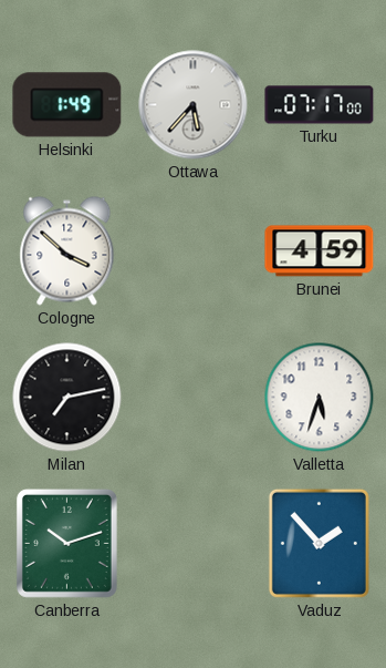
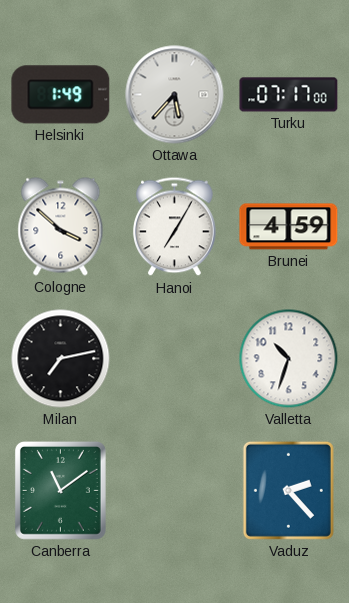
Hanoi: none -> 7:05 (175, 227)
Valletta: 5:33 -> 10:33 (289, 359)
Canberra: 10:12 -> 11:09 (60, 490)
Vaduz: 1:53 -> 2:23 (288, 490)
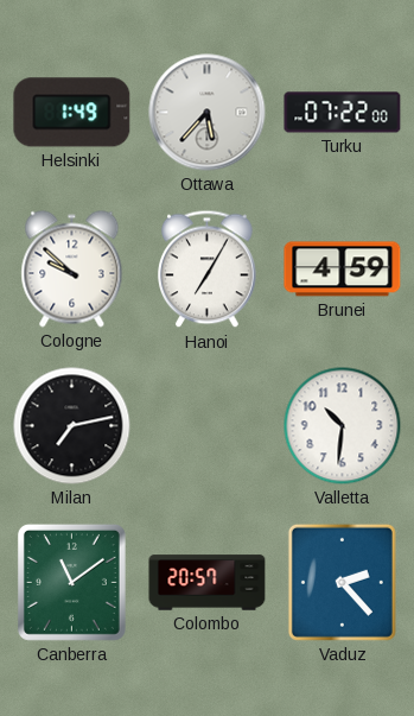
Turku: 07:17 -> 07:22 (343, 113)
Cologne: 3:52 -> 9:52 (72, 270)
Valletta: 10:33 -> 10:31 (343, 426)
Colombo: none -> 20:57 (208, 583)
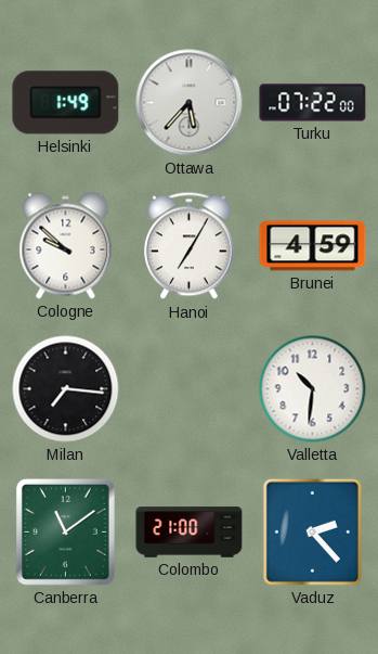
Milan: 7:13 -> 7:16 (66, 389)
Colombo: 20:57 -> 21:00 (190, 533)
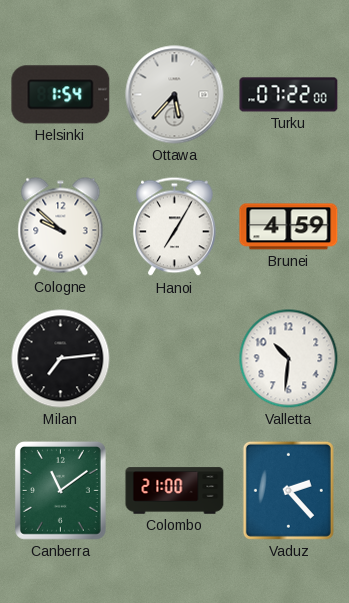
Helsinki: 1:49 -> 1:54 (61, 95)
Milan: 7:16 -> 7:14 (61, 359)
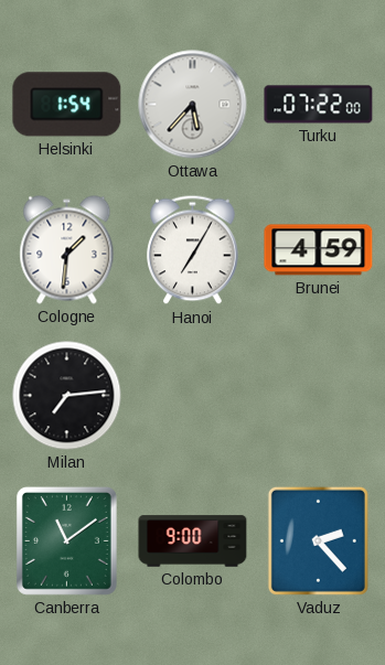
Cologne: 9:52 -> 1:31 (67, 250)
Valletta: 10:31 -> none (289, 359)
Colombo: 21:00 -> 9:00 (193, 541)
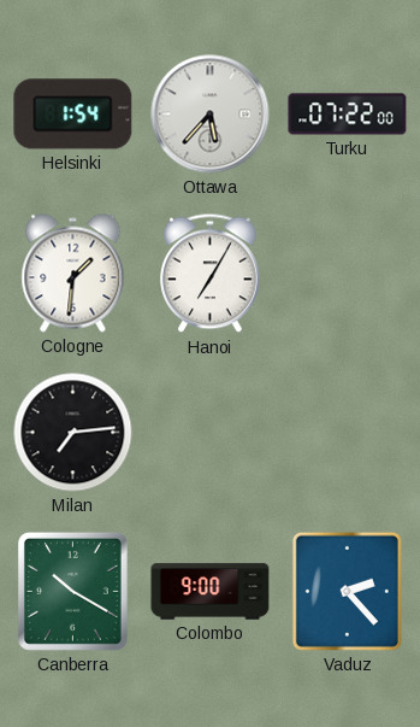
Brunei: 4:59 -> none (319, 250)
Canberra: 11:09 -> 10:20 (72, 591)
